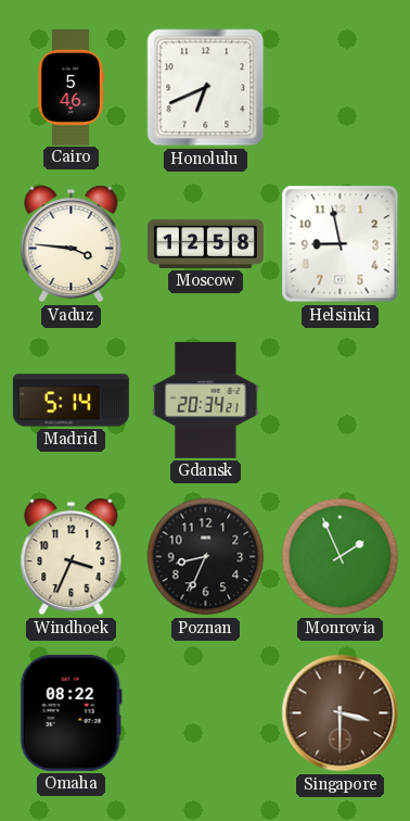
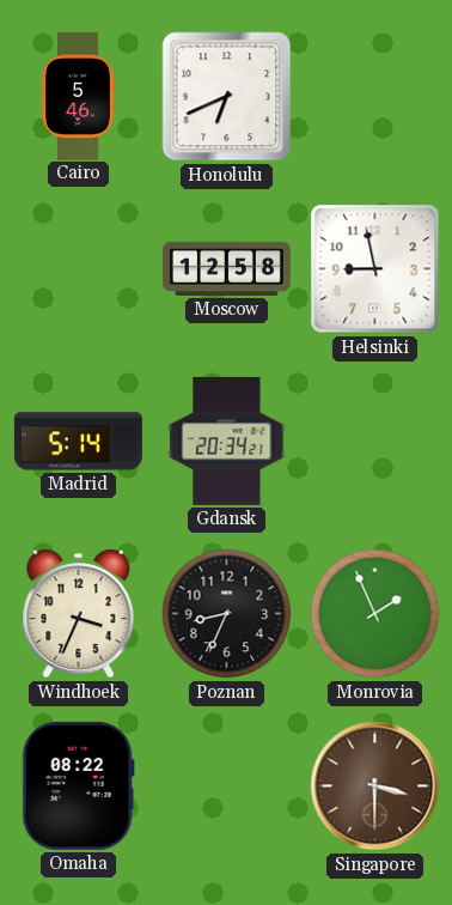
Vaduz: 3:46 -> none (72, 244)
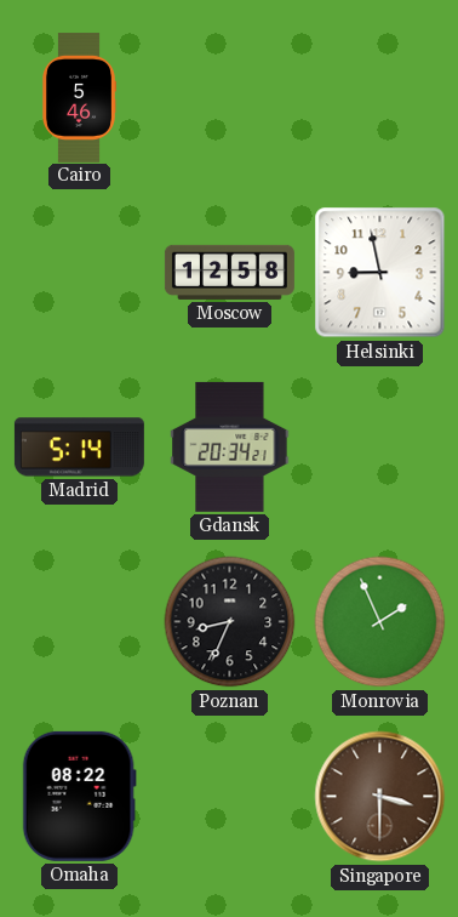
Honolulu: 6:41 -> none (227, 97)
Windhoek: 3:34 -> none (79, 614)
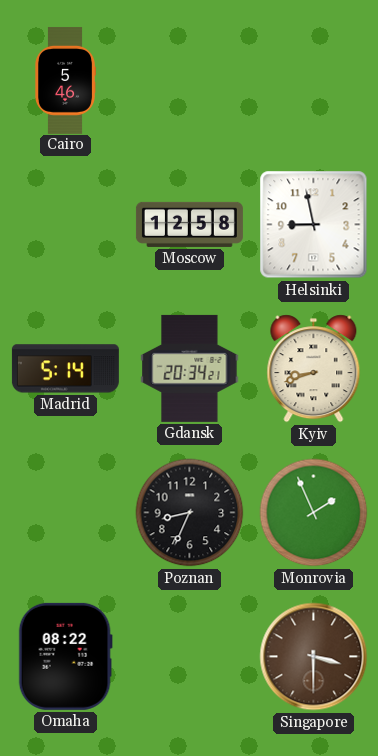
Kyiv: none -> 8:42 (314, 369)
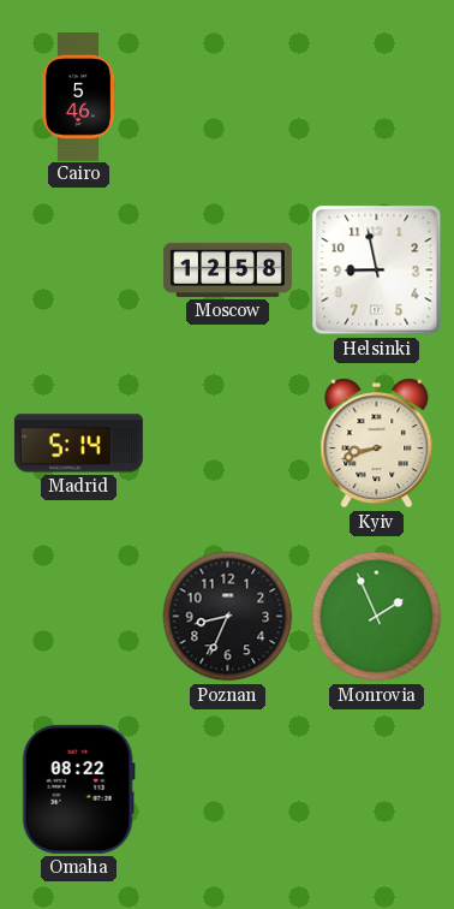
Gdansk: 20:34 -> none (190, 368)
Singapore: 3:30 -> none (314, 657)
